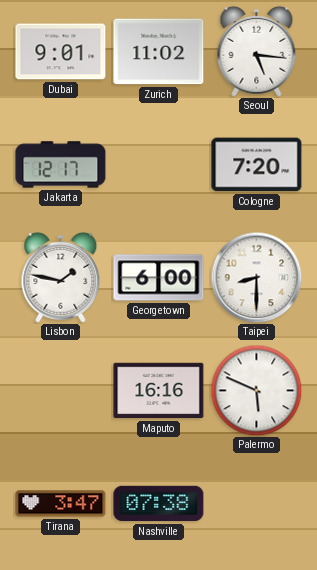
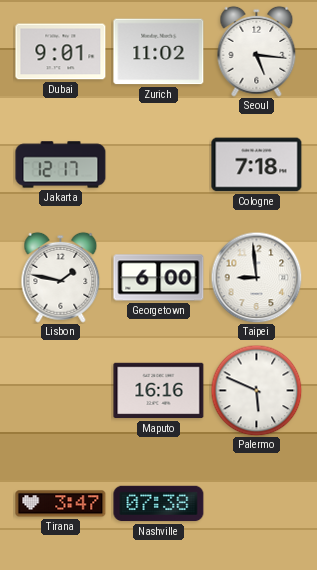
Cologne: 7:20 -> 7:18 (257, 165)
Taipei: 8:30 -> 8:59 (256, 277)
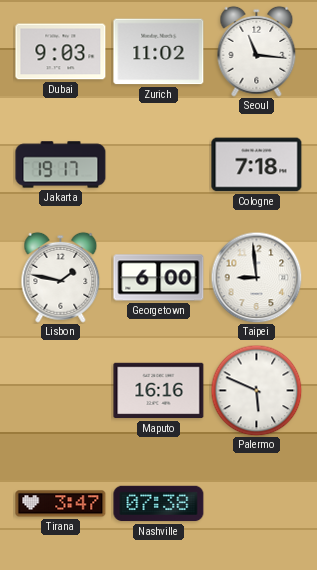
Dubai: 9:01 -> 9:03 (61, 52)
Seoul: 5:16 -> 11:16 (257, 51)
Jakarta: 12:17 -> 19:17 (61, 165)
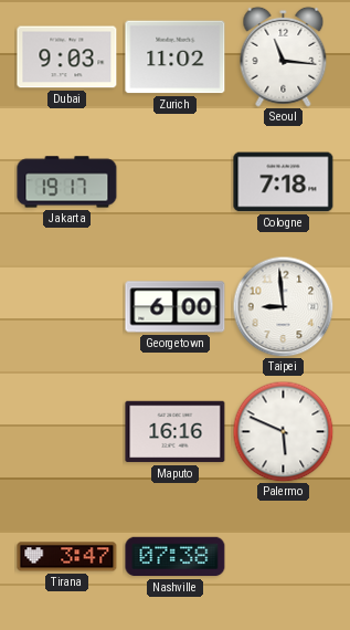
Lisbon: 1:47 -> none (61, 277)
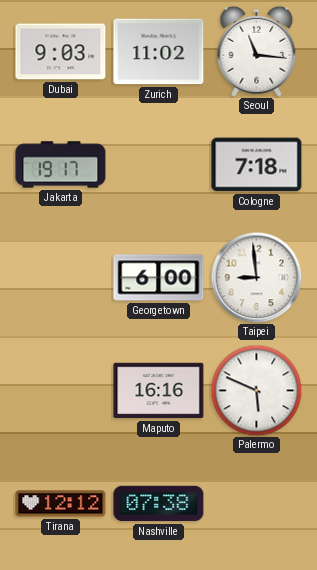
Tirana: 3:47 -> 12:12 (61, 504)
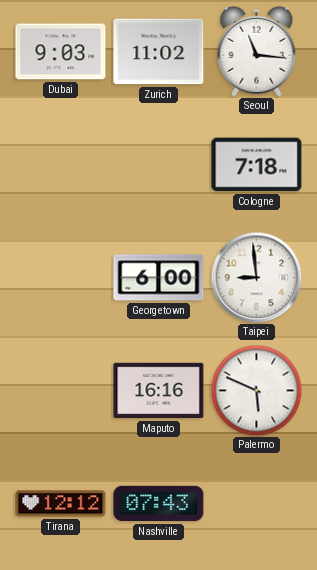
Jakarta: 19:17 -> none (61, 165)
Nashville: 07:38 -> 07:43 (159, 504)
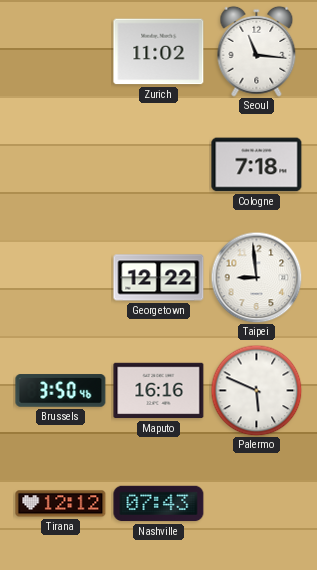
Dubai: 9:03 -> none (61, 52)
Georgetown: 6:00 -> 12:22 (159, 278)
Brussels: none -> 3:50 (61, 391)
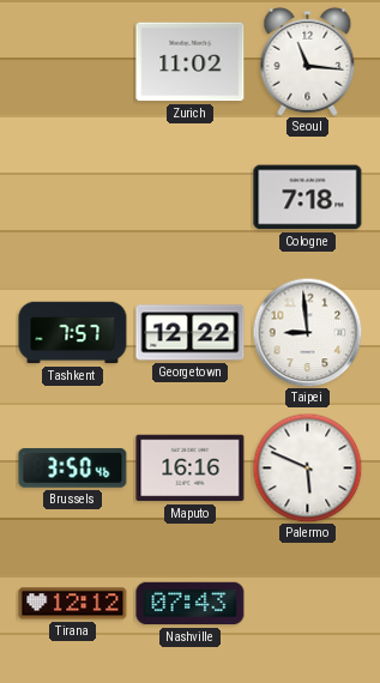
Tashkent: none -> 7:57 (73, 333)
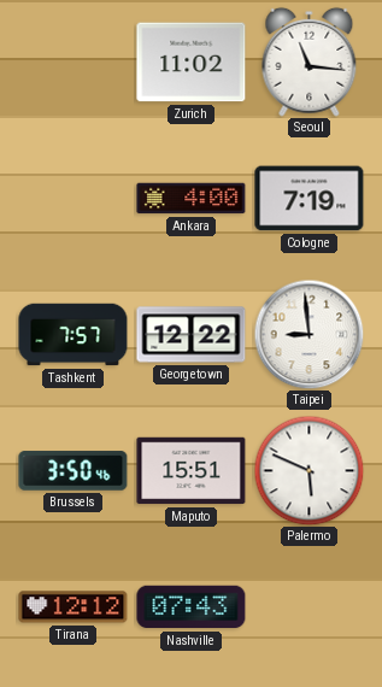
Ankara: none -> 4:00 (192, 199)
Cologne: 7:18 -> 7:19 (310, 199)
Maputo: 16:16 -> 15:51 (192, 471)
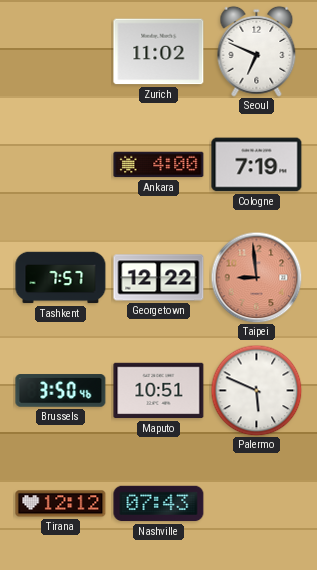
Seoul: 11:16 -> 6:49 (257, 51)
Taipei dial: white -> salmon (256, 277)
Maputo: 15:51 -> 10:51 (159, 391)
